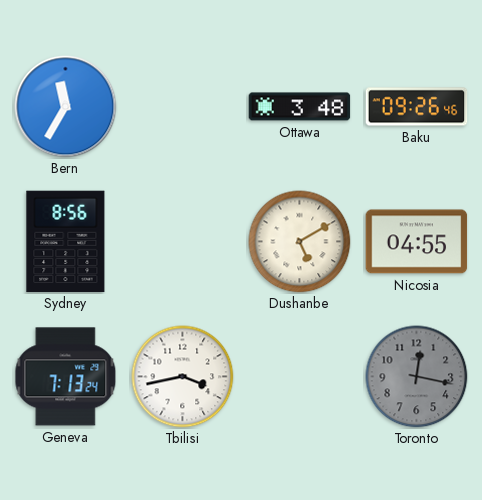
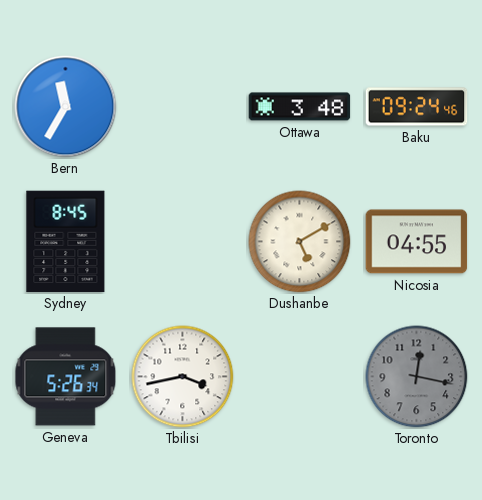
Baku: 09:26 -> 09:24 (417, 107)
Sydney: 8:56 -> 8:45 (66, 242)
Geneva: 7:13 -> 5:26 (66, 377)
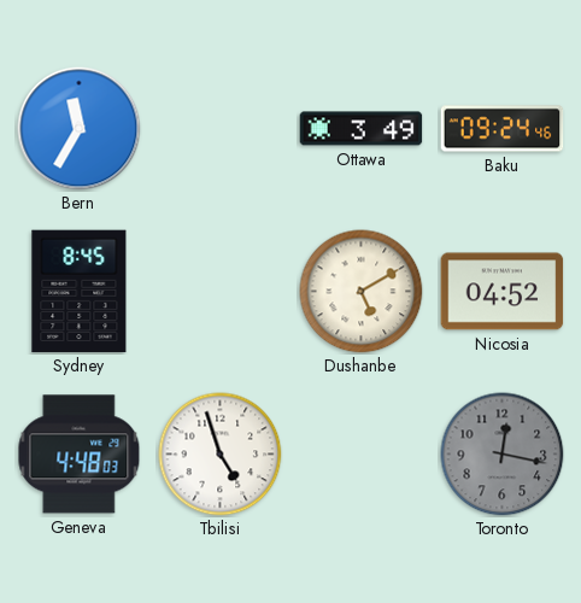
Ottawa: 3:48 -> 3:49 (362, 129)
Nicosia: 04:55 -> 04:52 (503, 292)
Geneva: 5:26 -> 4:48 (80, 455)
Tbilisi: 3:43 -> 4:57 (221, 455)
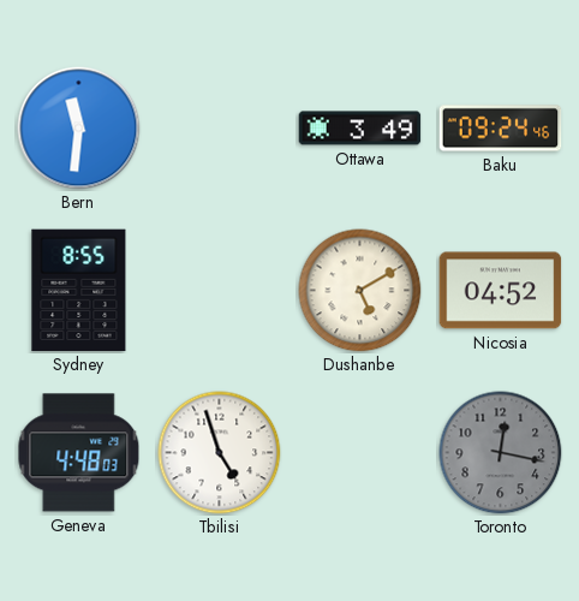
Bern: 11:35 -> 11:31 (79, 129)
Sydney: 8:45 -> 8:55 (79, 291)
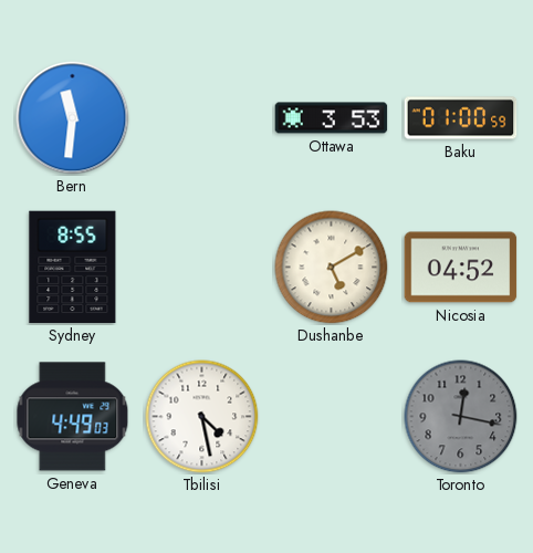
Ottawa: 3:49 -> 3:53 (332, 118)
Baku: 09:24 -> 01:00 (461, 118)
Geneva: 4:48 -> 4:49 (73, 417)
Tbilisi: 4:57 -> 4:28 (202, 417)
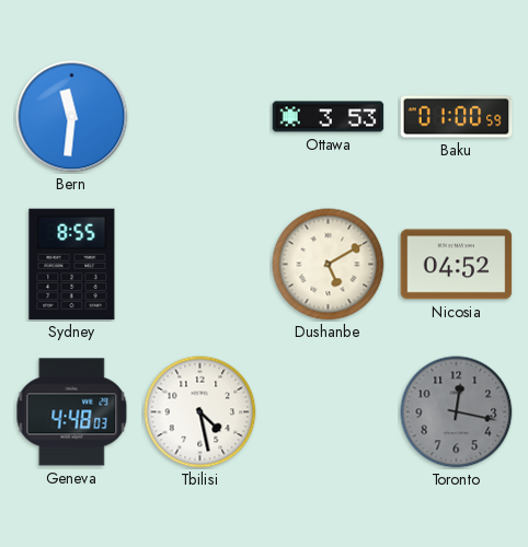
Geneva: 4:49 -> 4:48 (72, 412)
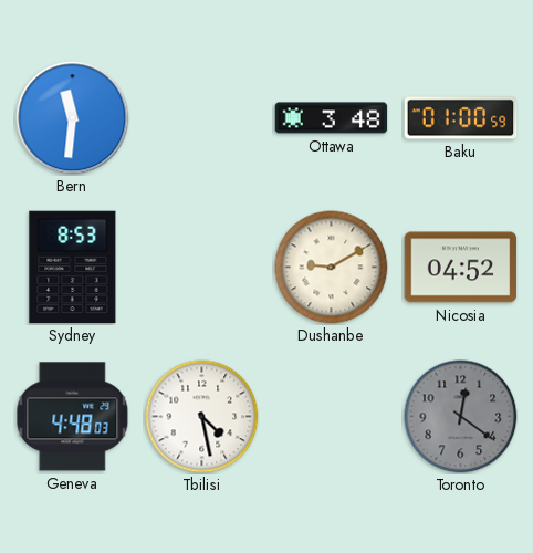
Ottawa: 3:53 -> 3:48 (332, 118)
Sydney: 8:55 -> 8:53 (73, 268)
Dushanbe: 5:10 -> 9:10 (332, 268)
Toronto: 12:17 -> 12:21 (461, 417)
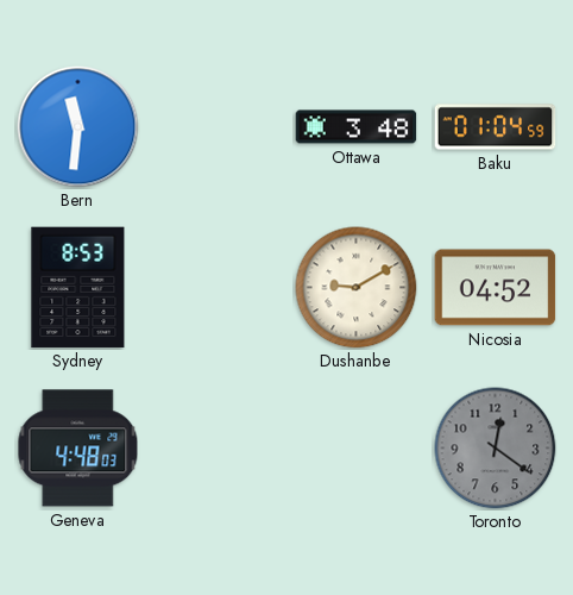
Baku: 01:00 -> 01:04 (496, 127)
Tbilisi: 4:28 -> none (202, 417)
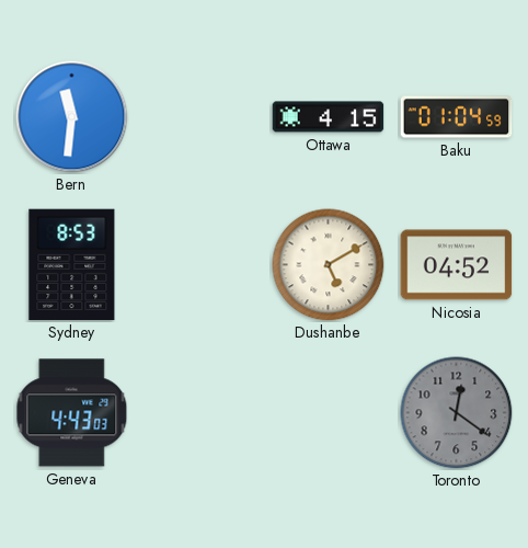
Ottawa: 3:48 -> 4:15 (329, 117)
Dushanbe: 9:10 -> 5:10 (329, 265)
Geneva: 4:48 -> 4:43 (72, 413)
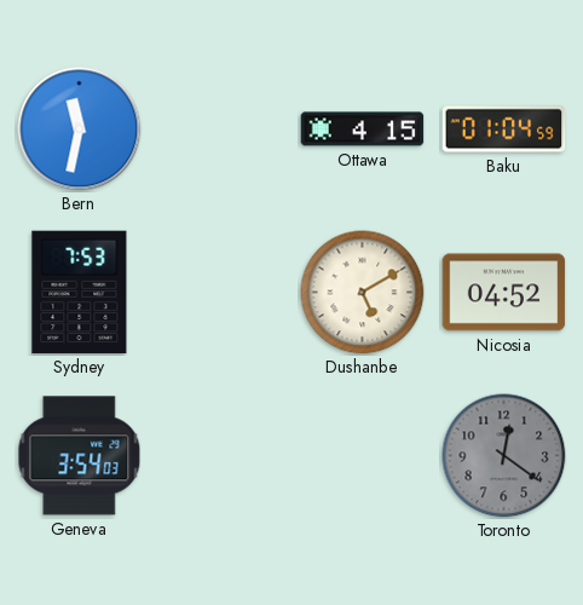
Bern: 11:31 -> 11:32 (80, 129)
Sydney: 8:53 -> 7:53 (80, 293)
Geneva: 4:43 -> 3:54 (80, 456)
